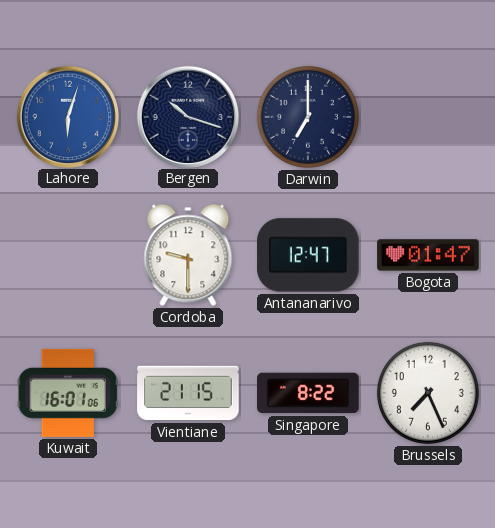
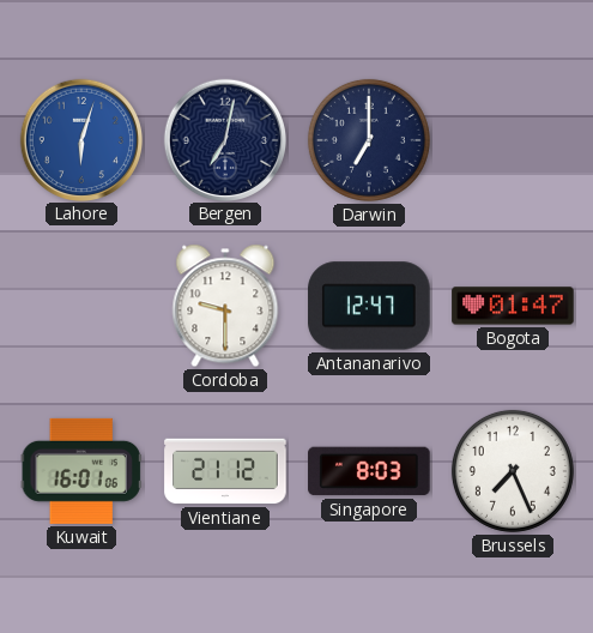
Bergen: 10:18 -> 7:02 (224, 139)
Vientiane: 21:15 -> 21:12 (225, 471)
Singapore: 8:22 -> 8:03 (369, 471)
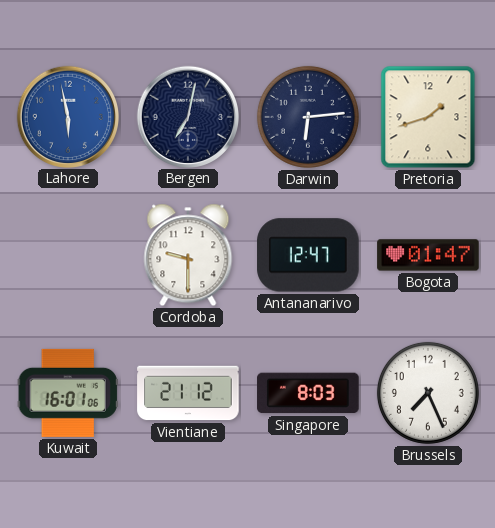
Lahore: 6:03 -> 5:58 (67, 116)
Darwin: 7:00 -> 6:14 (308, 117)
Pretoria: none -> 1:42 (428, 117)
